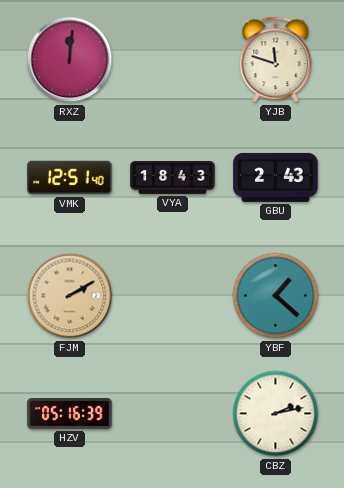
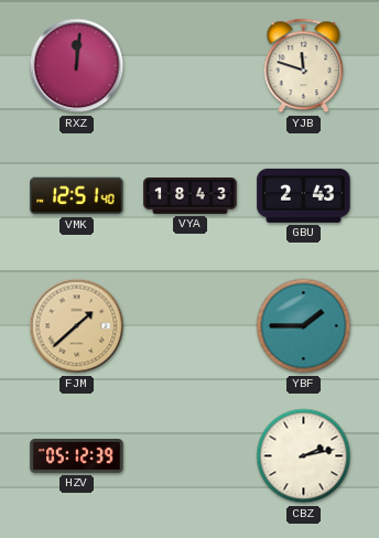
FJM: 2:10 -> 1:38 (77, 326)
YBF: 1:22 -> 1:45 (304, 326)
HZV: 05:16 -> 05:12 (77, 456)
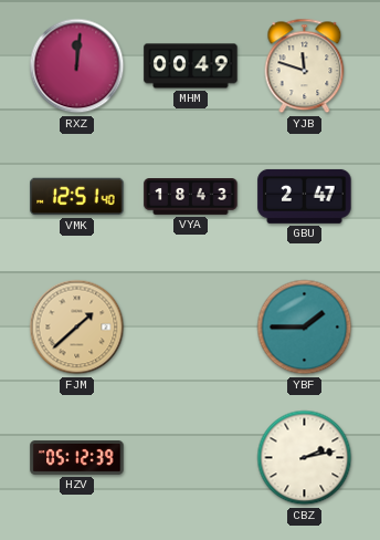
MHM: none -> 00:49 (191, 66)
GBU: 2:43 -> 2:47 (305, 196)
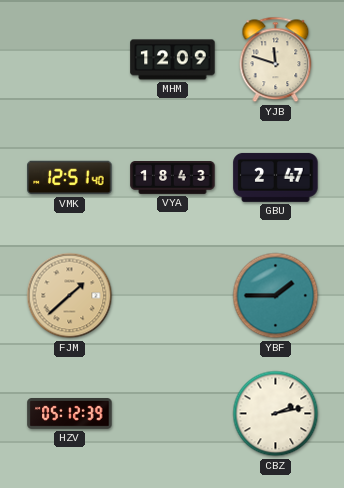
RXZ: 12:01 -> none (77, 66)
MHM: 00:49 -> 12:09 (173, 60)
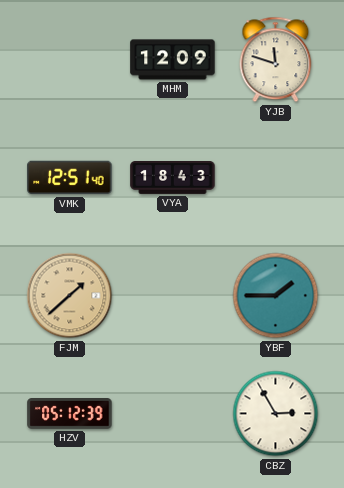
GBU: 2:47 -> none (276, 177)
CBZ: 2:13 -> 2:55 (276, 414)
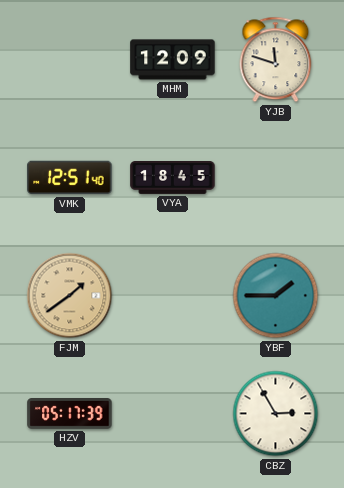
VYA: 18:43 -> 18:45 (173, 178)
FJM: 1:38 -> 1:39 (70, 296)
HZV: 05:12 -> 05:17 (70, 414)
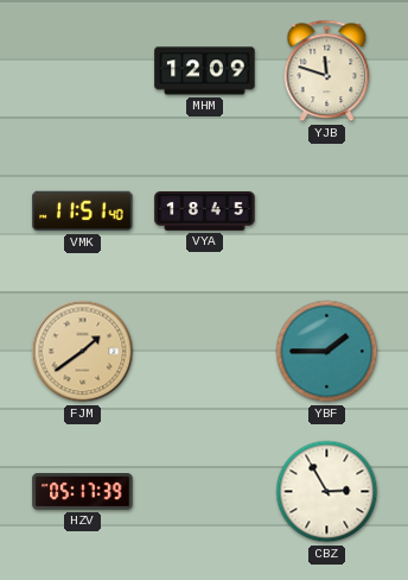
VMK: 12:51 -> 11:51 (83, 212)
